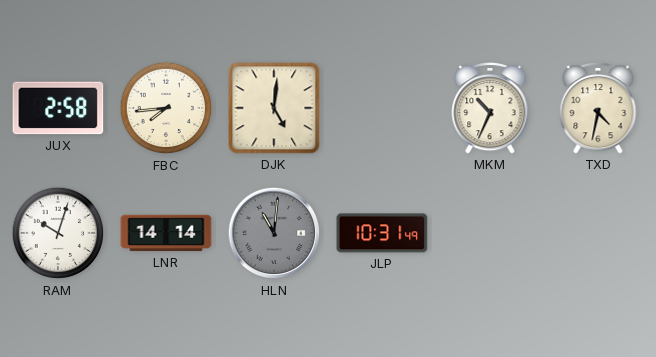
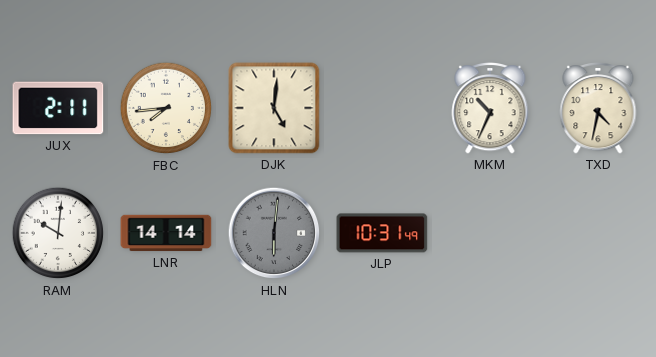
JUX: 2:58 -> 2:11 (58, 108)
RAM: 10:03 -> 10:01 (58, 233)
HLN: 11:01 -> 6:01 (274, 233)
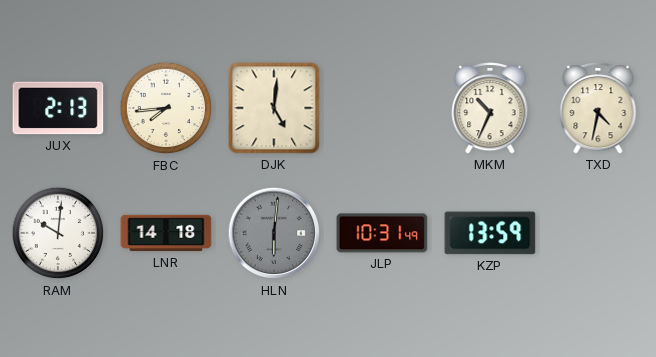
JUX: 2:11 -> 2:13 (58, 108)
LNR: 14:14 -> 14:18 (166, 233)
KZP: none -> 13:59 (490, 233)
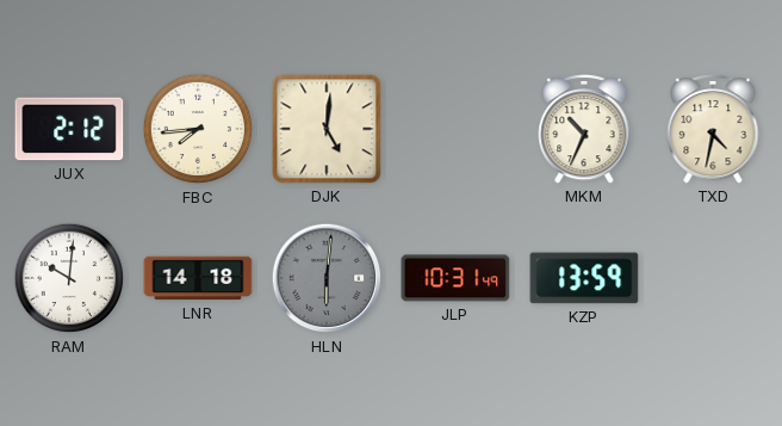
JUX: 2:13 -> 2:12 (69, 129)
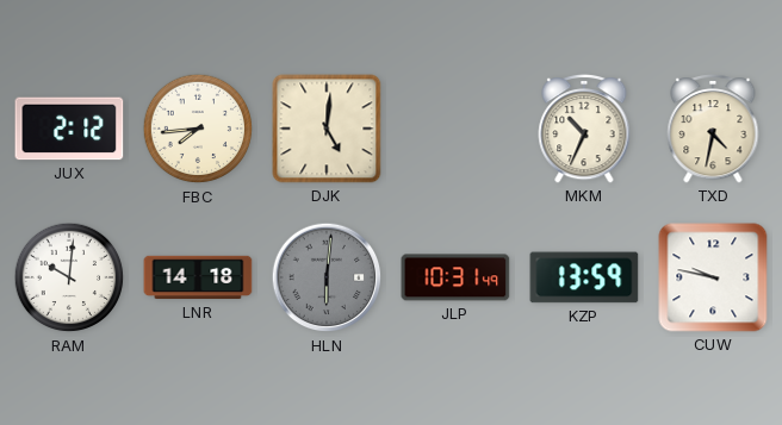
CUW: none -> 9:47 (713, 277)
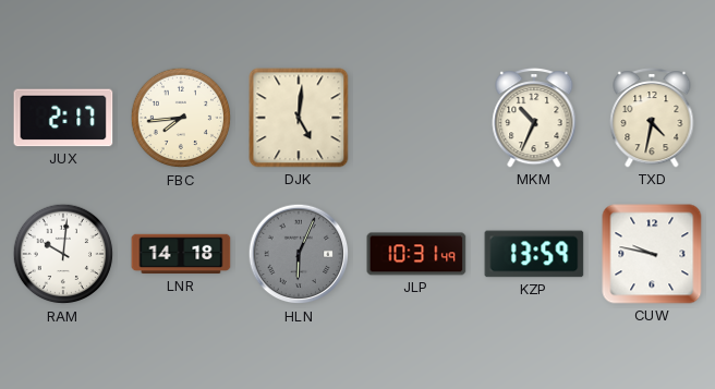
JUX: 2:12 -> 2:17 (63, 118)
HLN: 6:01 -> 6:04 (299, 254)
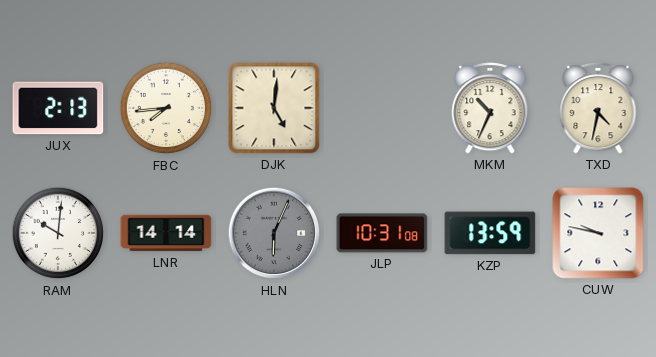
JUX: 2:17 -> 2:13 (58, 108)
LNR: 14:18 -> 14:14 (166, 233)
JLP: 10:31:49 -> 10:31:08 (382, 233)
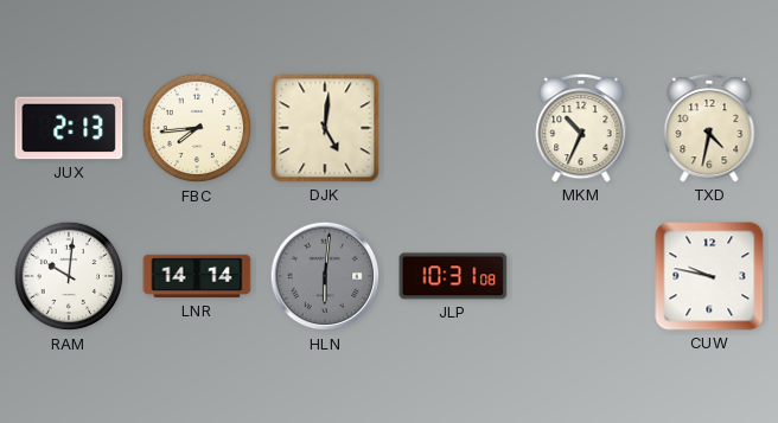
HLN: 6:04 -> 6:01 (325, 276)
KZP: 13:59 -> none (490, 233)
